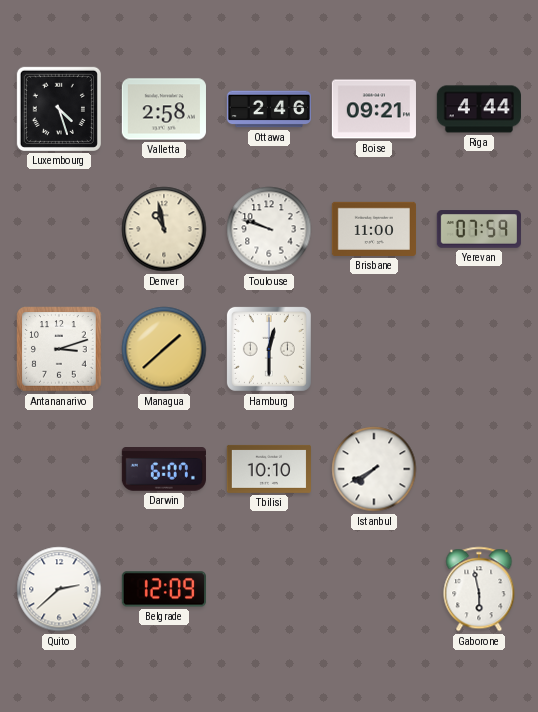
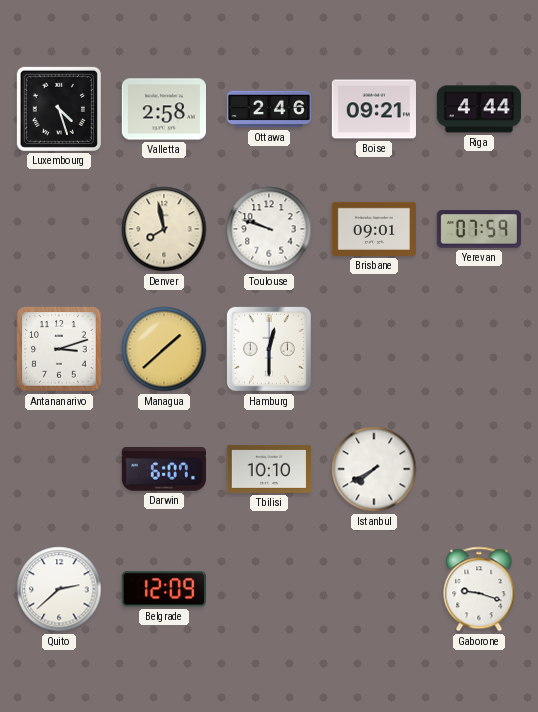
Denver: 10:58 -> 7:58 (164, 229)
Brisbane: 11:00 -> 09:01 (374, 229)
Gaborone: 5:58 -> 9:18 (479, 589)
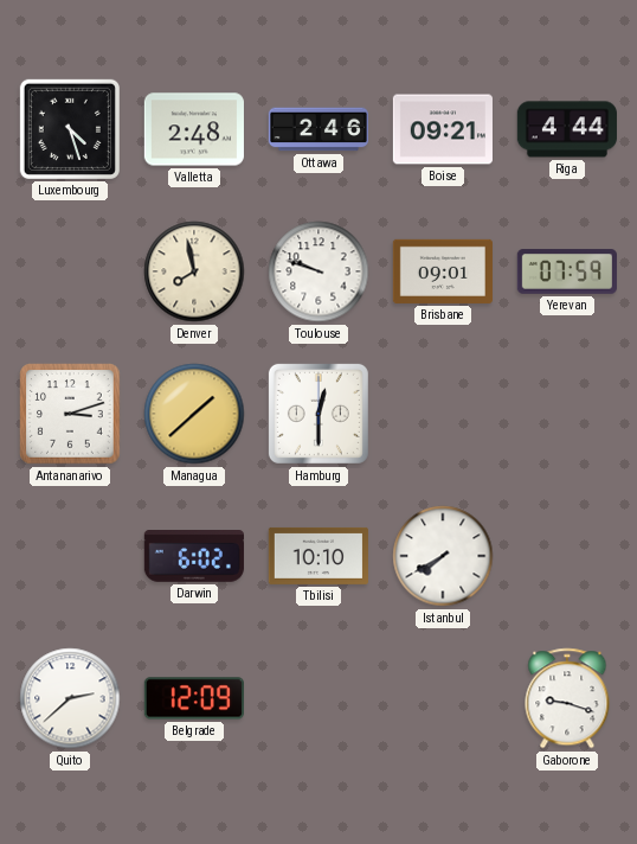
Valletta: 2:58 -> 2:48 (194, 129)
Darwin: 6:07 -> 6:02 (194, 557)
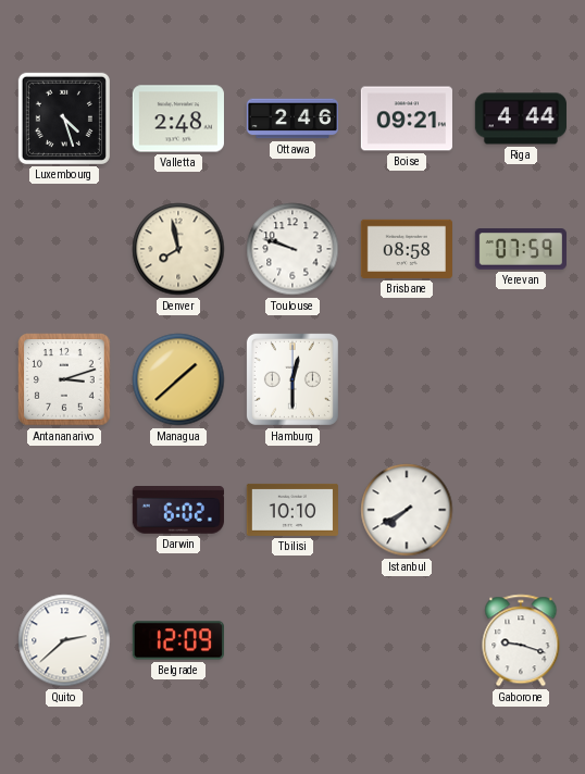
Brisbane: 09:01 -> 08:58 (407, 249)
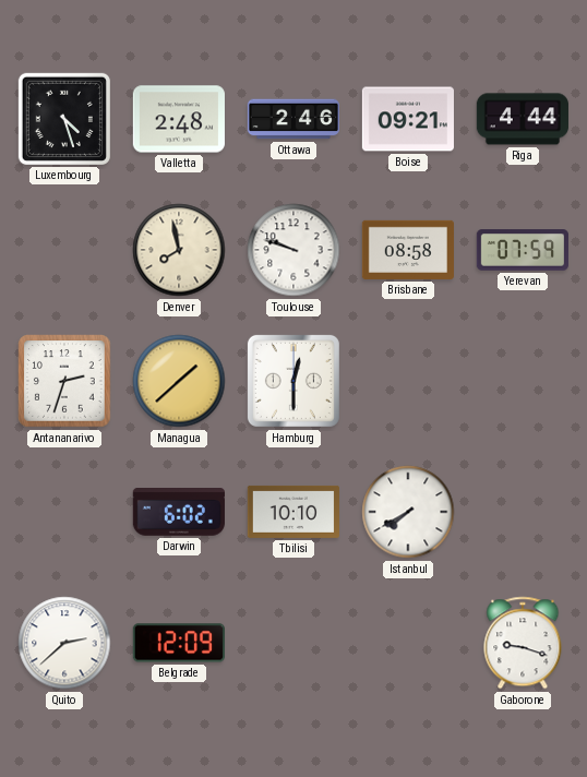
Antananarivo: 3:12 -> 2:33 (64, 381)
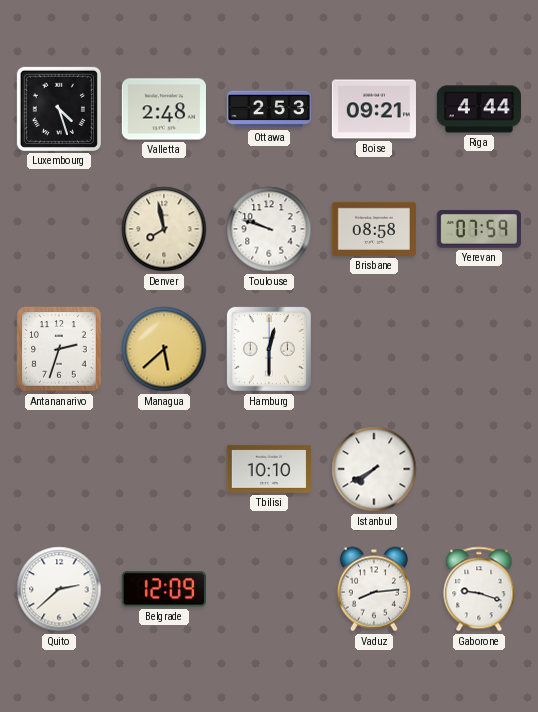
Ottawa: 2:46 -> 2:53 (268, 109)
Managua: 1:38 -> 5:38 (164, 349)
Darwin: 6:02 -> none (179, 513)
Vaduz: none -> 8:14 (374, 589)
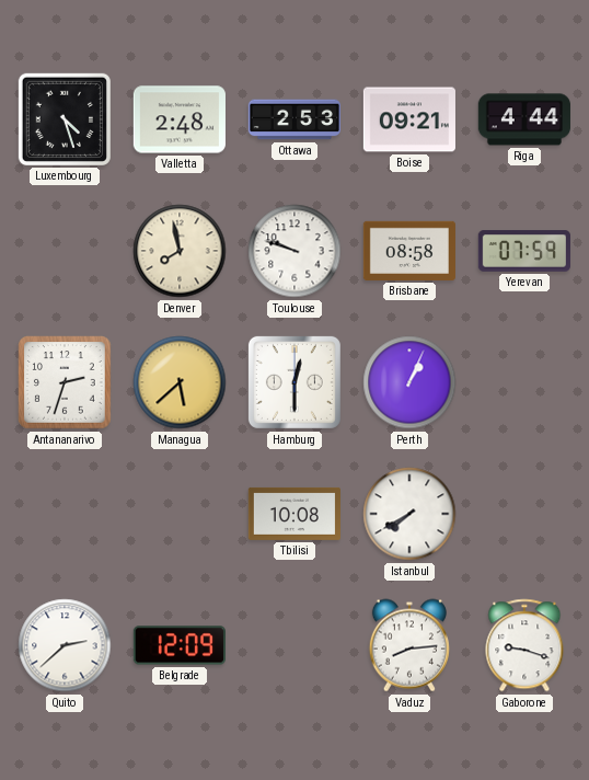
Perth: none -> 1:04 (409, 382)
Tbilisi: 10:10 -> 10:08 (294, 514)
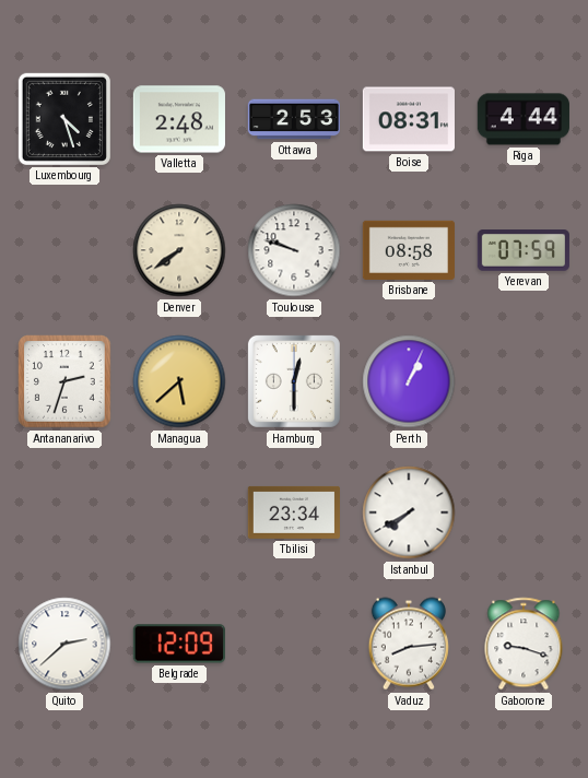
Boise: 09:21 -> 08:31 (408, 119)
Denver: 7:58 -> 7:39 (179, 250)
Tbilisi: 10:08 -> 23:34 (294, 512)
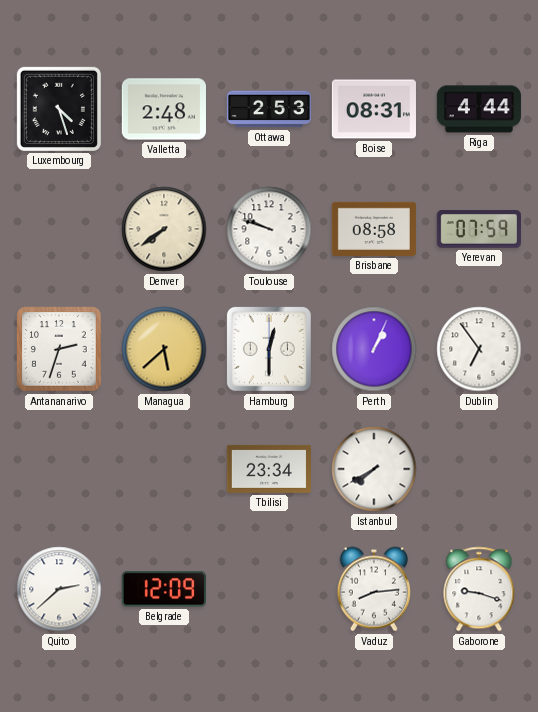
Dublin: none -> 6:54 (479, 349)
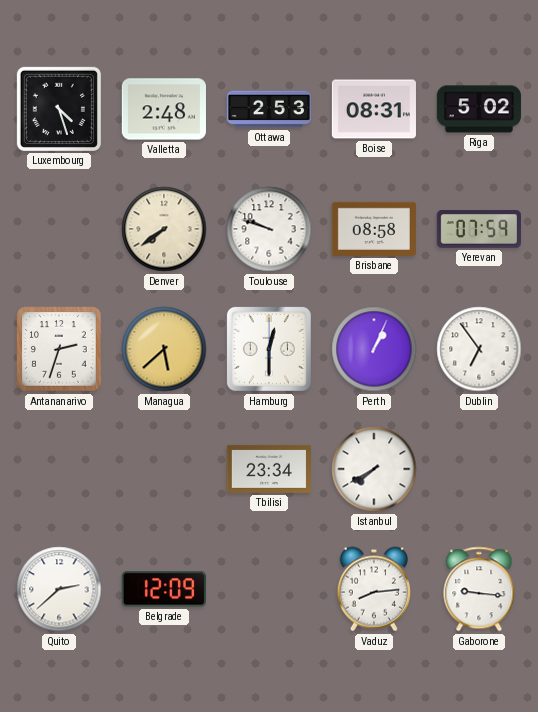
Riga: 4:44 -> 5:02 (479, 109)
Gaborone: 9:18 -> 9:16 (479, 589)
